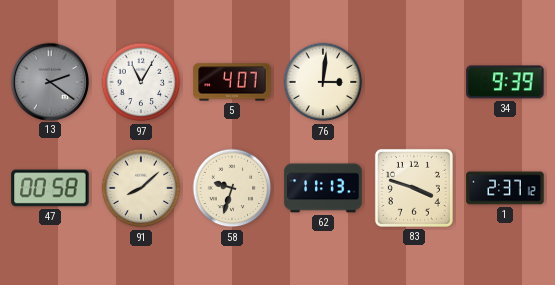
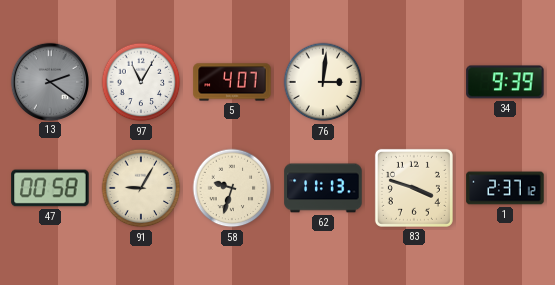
91: 8:08 -> 9:05 (141, 188)
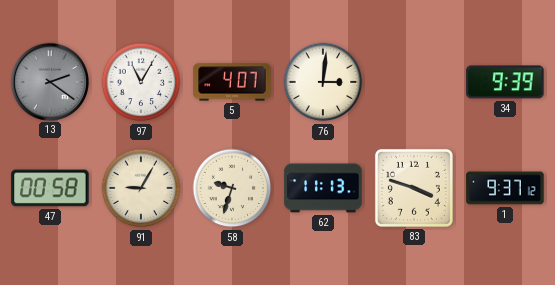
1: 2:37 -> 9:37 (505, 188)
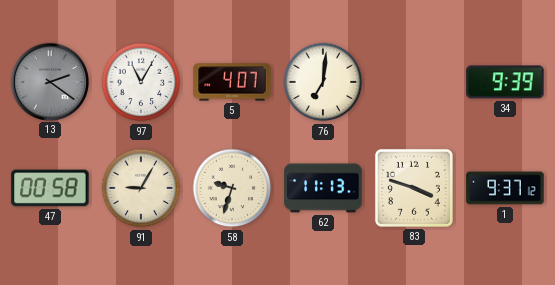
76: 3:01 -> 7:01 (323, 82)
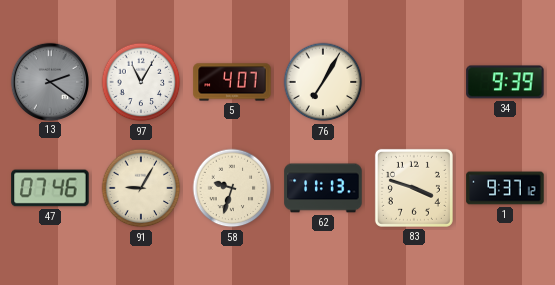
76: 7:01 -> 7:05 (323, 82)
47: 00:58 -> 07:46 (50, 188)
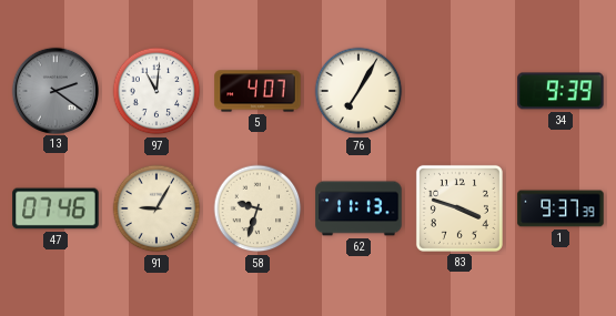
97: 11:05 -> 11:01 (156, 91)
1: 9:37:12 -> 9:37:39 (561, 208)
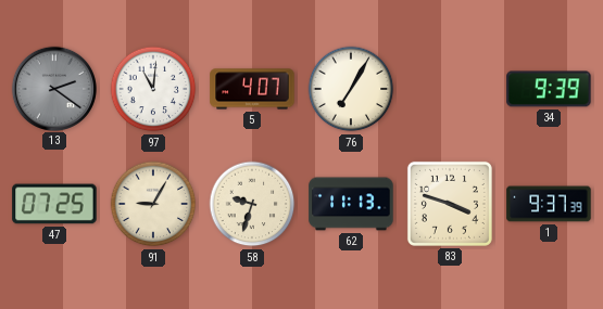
47: 07:46 -> 07:25 (54, 204)
